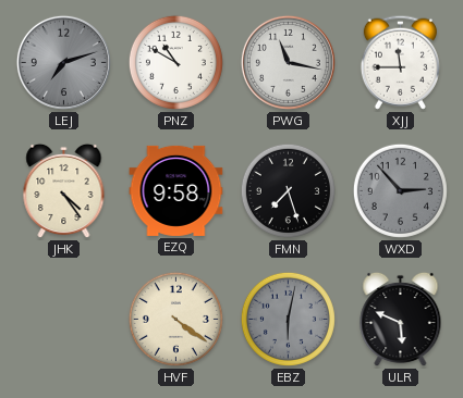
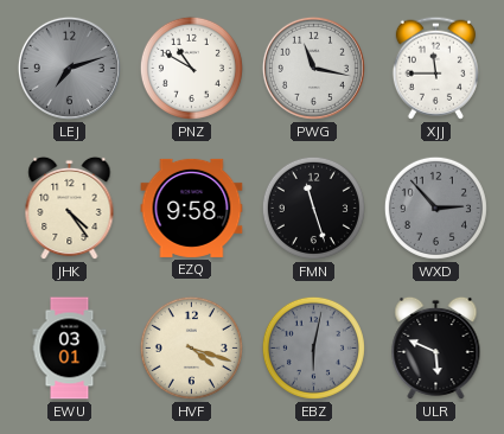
FMN: 7:27 -> 11:27 (313, 208)
EWU: none -> 03:01 (70, 349)
HVF: 4:21 -> 4:18 (191, 347)
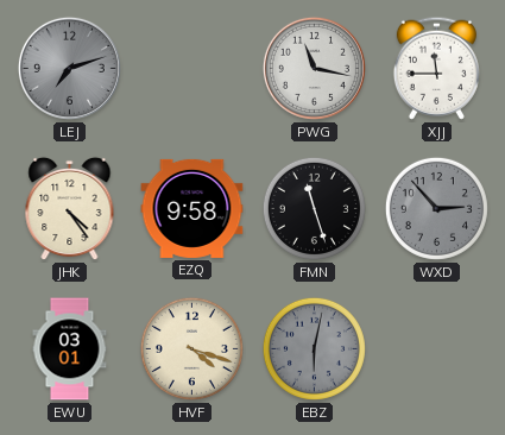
PNZ: 10:50 -> none (191, 68)
ULR: 5:49 -> none (436, 349)
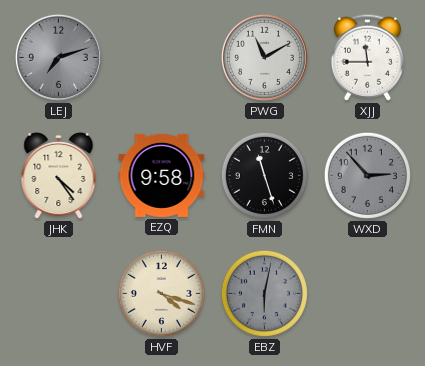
PWG: 11:17 -> 11:10 (264, 57)
EWU: 03:01 -> none (70, 349)
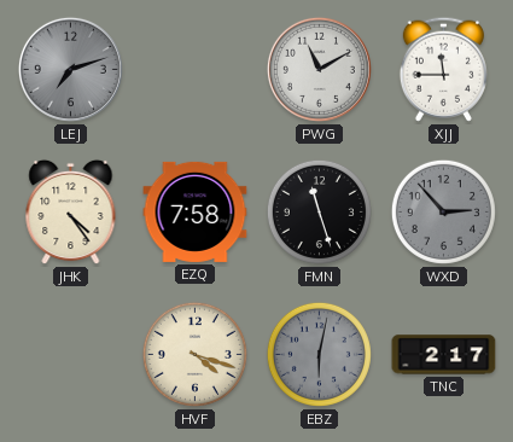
EZQ: 9:58 -> 7:58 (196, 211)
TNC: none -> 2:17 (444, 355)
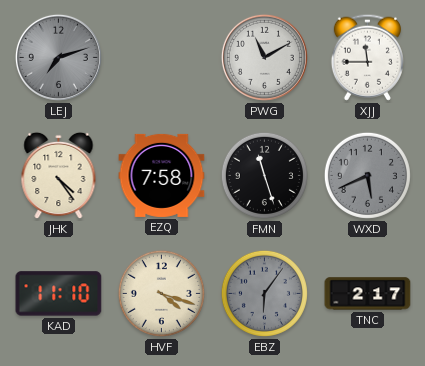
WXD: 2:53 -> 5:41 (367, 175)
KAD: none -> 11:10 (59, 294)
EBZ: 6:02 -> 6:06 (264, 293)
